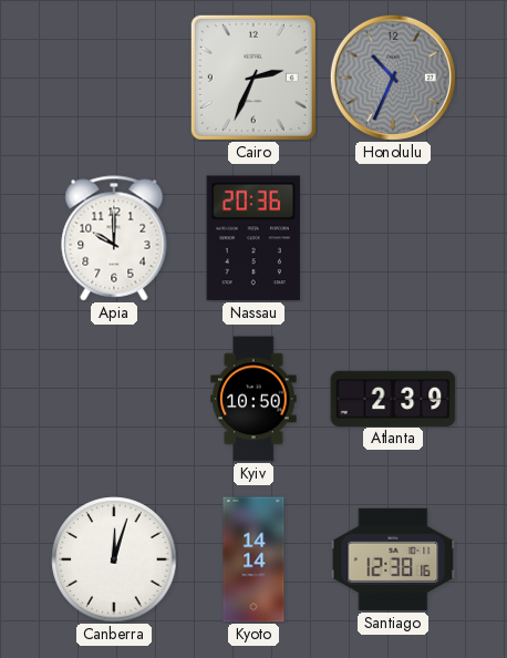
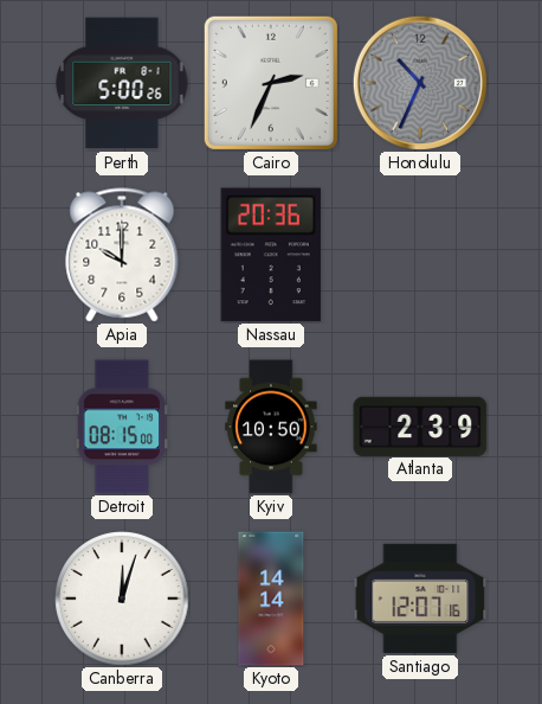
Perth: none -> 5:00 (122, 83)
Detroit: none -> 08:15 (121, 427)
Santiago: 12:38 -> 12:07 (420, 599)
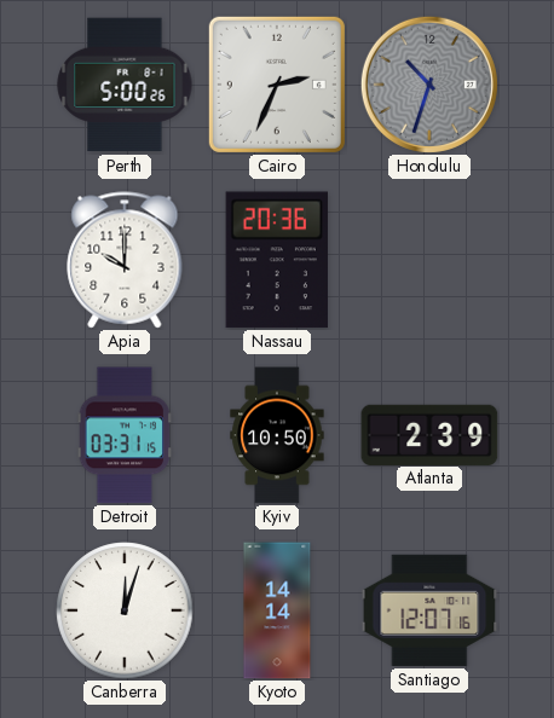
Honolulu: 10:34 -> 10:33 (429, 85)
Detroit: 08:15 -> 03:31 (123, 435)
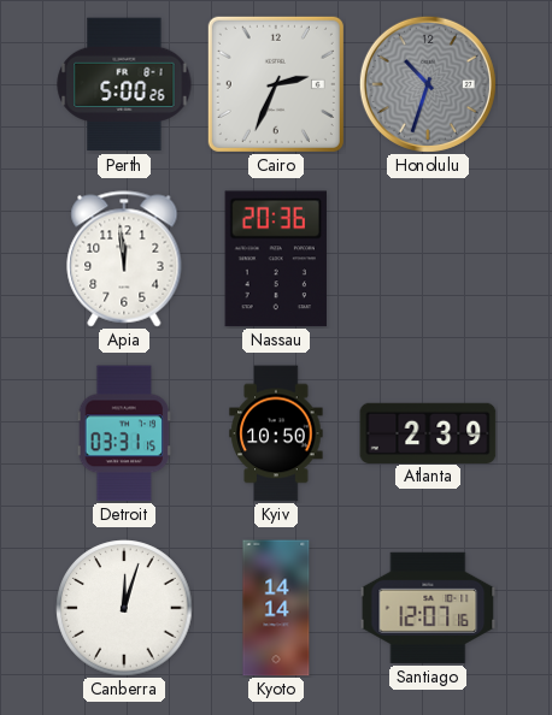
Apia: 10:00 -> 11:59 (124, 259)
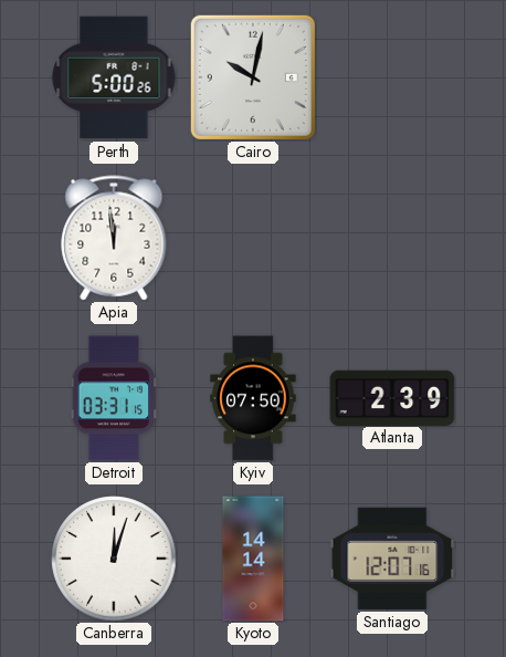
Cairo: 2:34 -> 10:02 (253, 77)
Honolulu: 10:33 -> none (428, 84)
Nassau: 20:36 -> none (276, 259)
Kyiv: 10:50 -> 07:50 (253, 398)
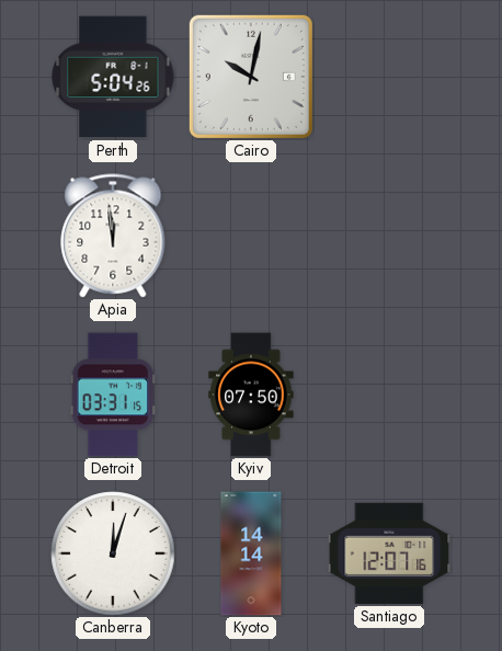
Perth: 5:00 -> 5:04 (113, 77)
Atlanta: 2:39 -> none (392, 397)
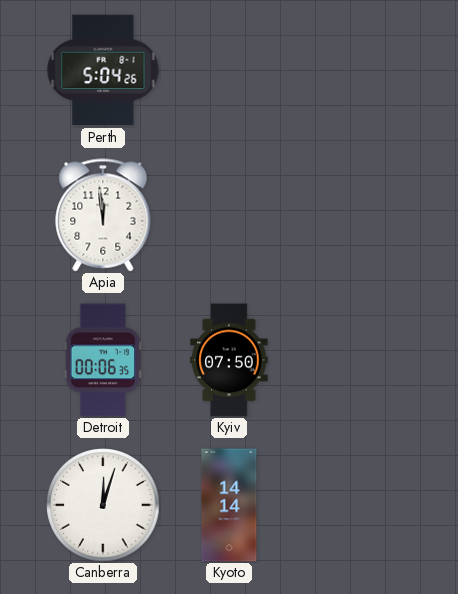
Cairo: 10:02 -> none (251, 77)
Detroit: 03:31 -> 00:06 (102, 360)
Santiago: 12:07 -> none (389, 553)
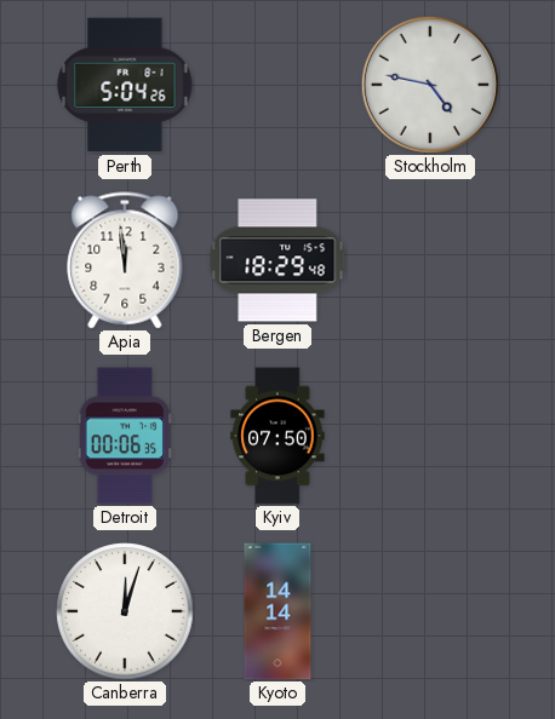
Stockholm: none -> 4:47 (430, 85)
Bergen: none -> 18:29 (277, 260)
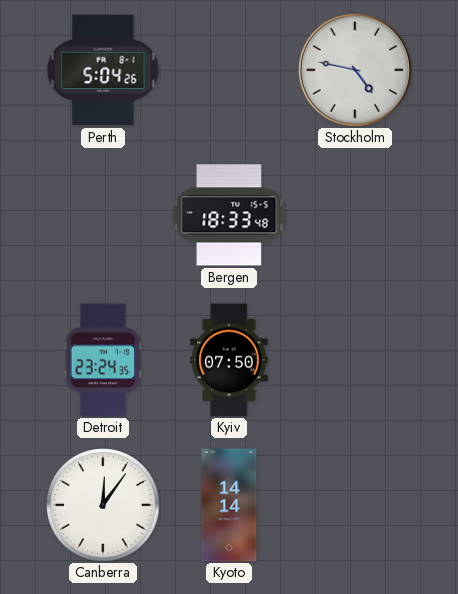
Apia: 11:59 -> none (125, 260)
Bergen: 18:29 -> 18:33 (229, 215)
Detroit: 00:06 -> 23:24 (102, 360)
Canberra: 12:03 -> 12:06 (103, 505)
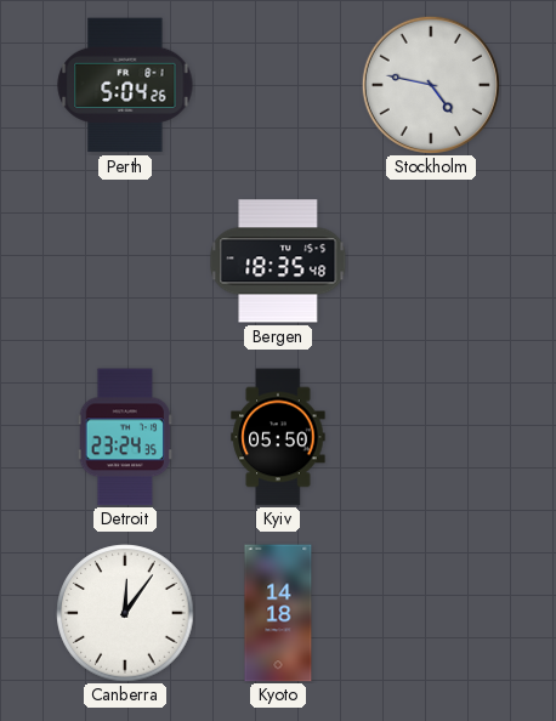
Bergen: 18:33 -> 18:35 (278, 261)
Kyiv: 07:50 -> 05:50 (278, 437)
Kyoto: 14:14 -> 14:18 (278, 613)
